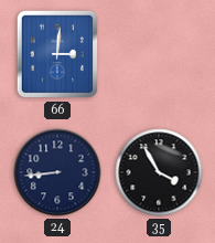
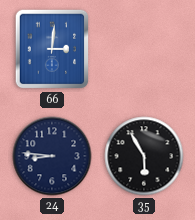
24: 8:44 -> 8:46 (52, 156)
35: 3:55 -> 5:55 (144, 156)
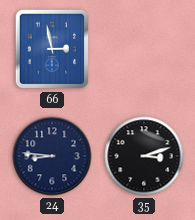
66: 3:01 -> 2:58 (52, 49)
35: 5:55 -> 3:12 (144, 156)
